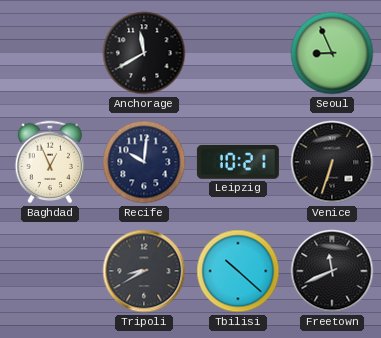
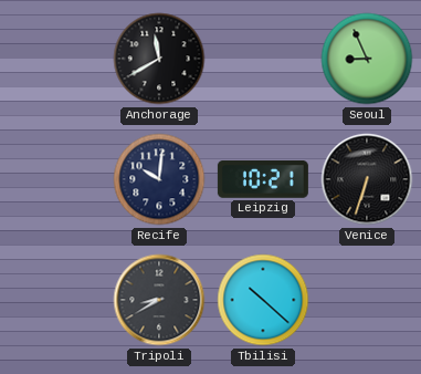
Baghdad: 12:56 -> none (50, 162)
Freetown: 11:41 -> none (332, 271)
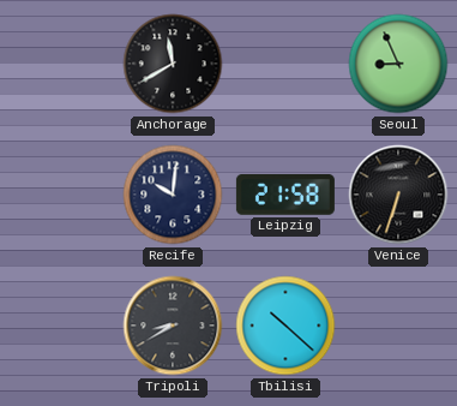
Leipzig: 10:21 -> 21:58 (285, 195)
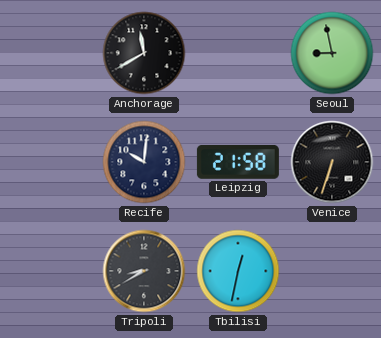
Seoul: 8:56 -> 8:58 (332, 53)
Tbilisi: 10:22 -> 12:32 (238, 271)
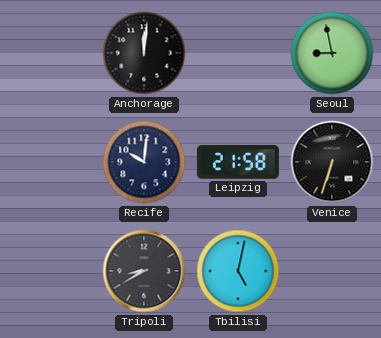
Anchorage: 11:40 -> 12:01 (144, 53)
Tbilisi: 12:32 -> 5:02 (238, 271)
